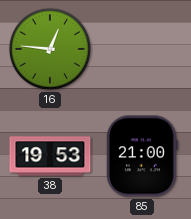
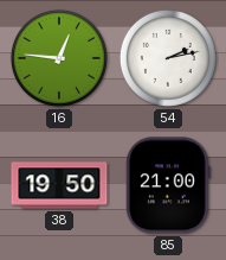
54: none -> 2:13 (168, 58)
38: 19:53 -> 19:50 (59, 185)
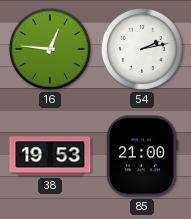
38: 19:50 -> 19:53 (50, 156)
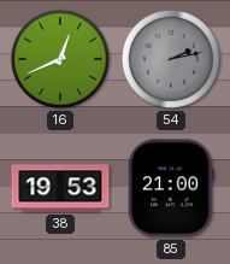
16: 12:46 -> 12:41 (60, 59)
54 dial: white -> grey (171, 59)
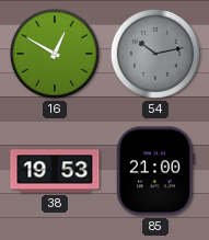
16: 12:41 -> 12:50 (55, 54)
54: 2:13 -> 10:13 (155, 54)
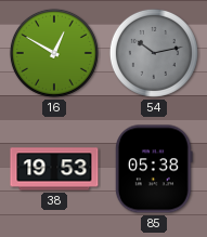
85: 21:00 -> 05:38 (154, 169)
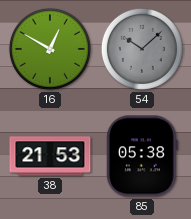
54: 10:13 -> 10:08 (142, 49)
38: 19:53 -> 21:53 (50, 156)
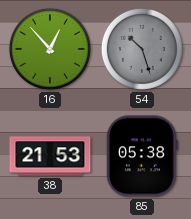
16: 12:50 -> 12:53 (50, 49)
54: 10:08 -> 10:27 (142, 49)
